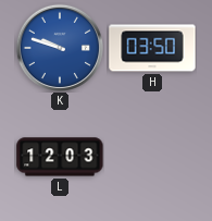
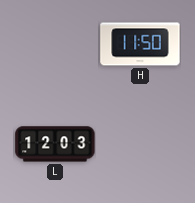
K: 9:48 -> none (60, 48)
H: 03:50 -> 11:50 (140, 44)
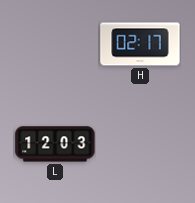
H: 11:50 -> 02:17 (140, 44)
